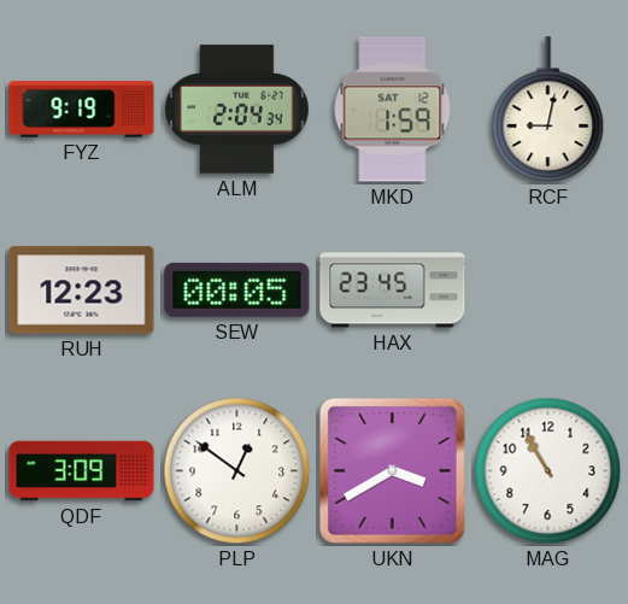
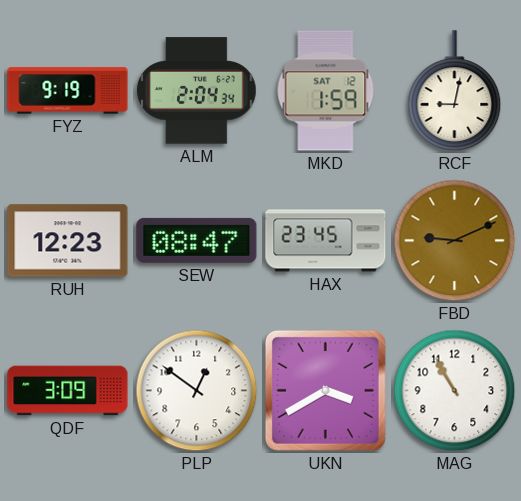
SEW: 00:05 -> 08:47 (197, 240)
FBD: none -> 9:11 (455, 241)
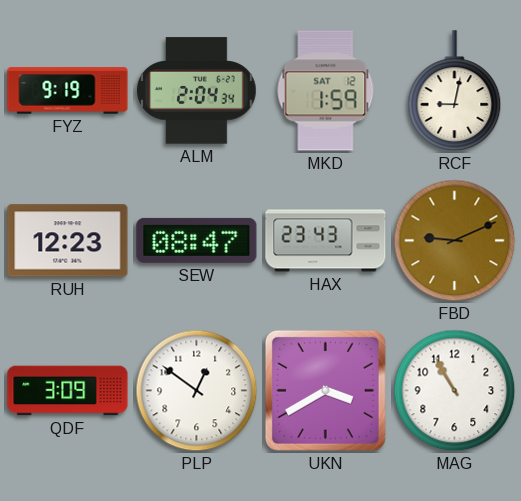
HAX: 23:45 -> 23:43 (326, 241)
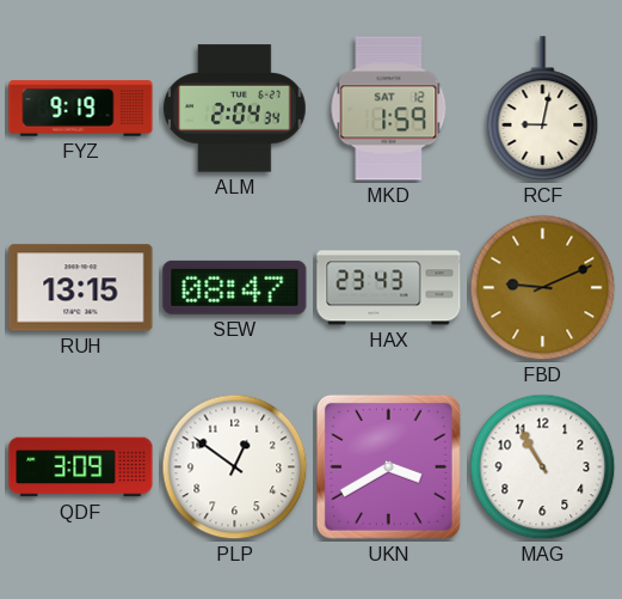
RUH: 12:23 -> 13:15 (81, 288)
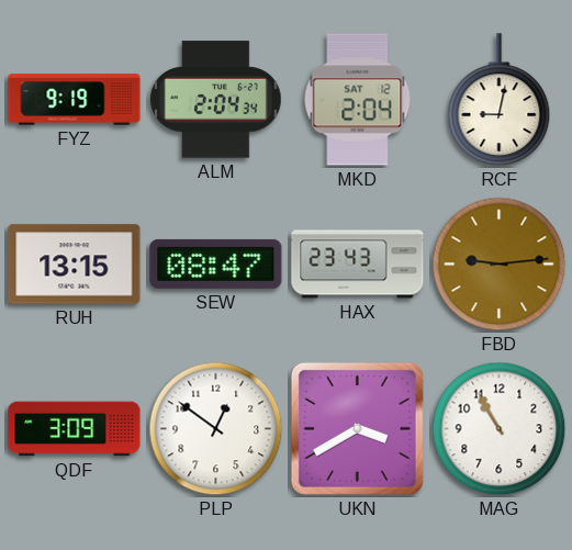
MKD: 1:59 -> 2:04 (358, 100)
FBD: 9:11 -> 9:14 (500, 265)
